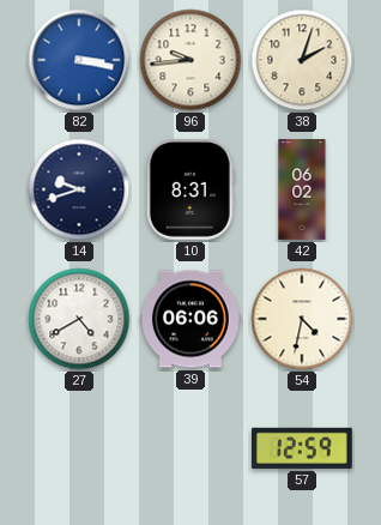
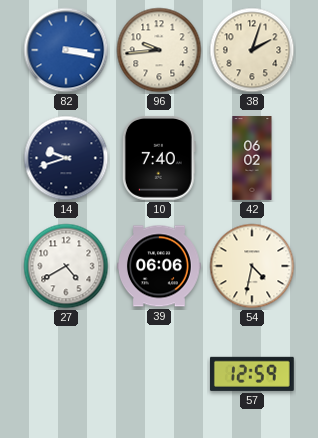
10: 8:31 -> 7:40 (159, 158)
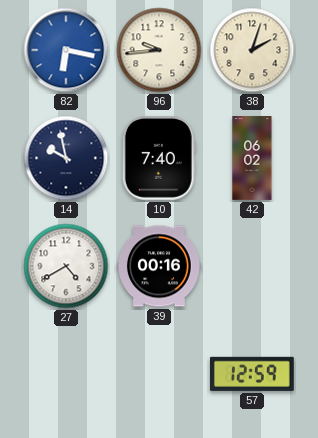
82: 3:17 -> 6:17 (66, 50)
14: 9:42 -> 9:58 (66, 158)
39: 06:06 -> 00:16 (160, 266)
54: 4:32 -> none (252, 266)
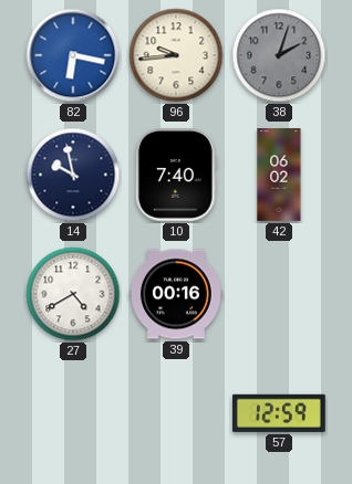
38 dial: cream -> grey (279, 55)
